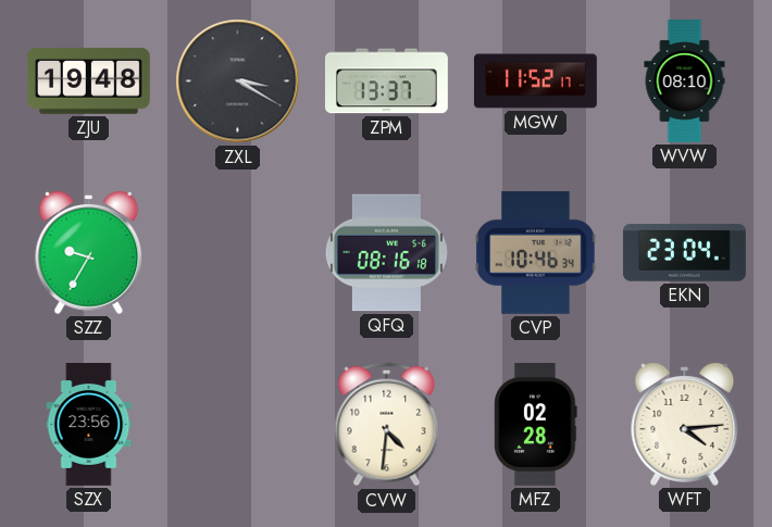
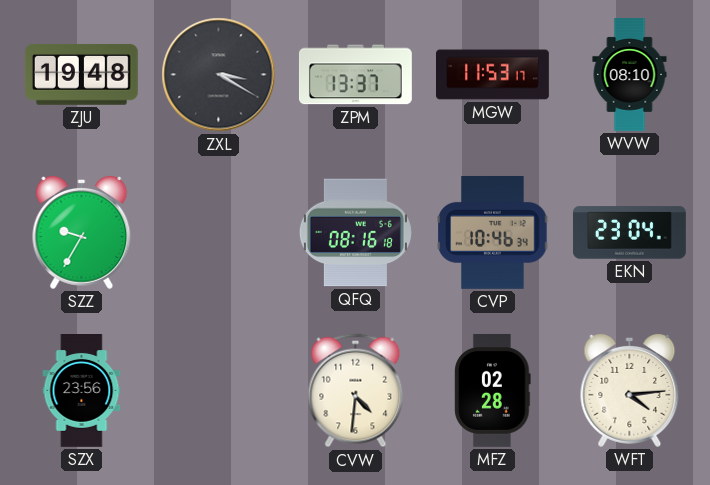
MGW: 11:52 -> 11:53 (493, 75)
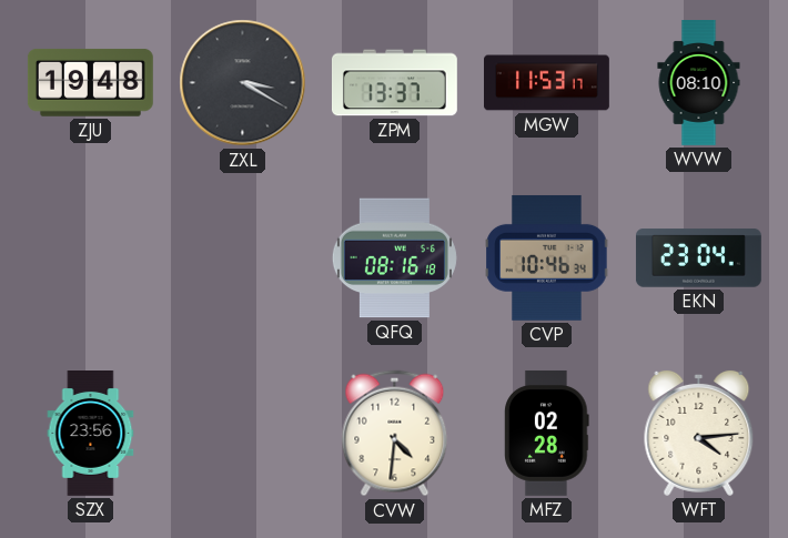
SZZ: 9:35 -> none (82, 232)
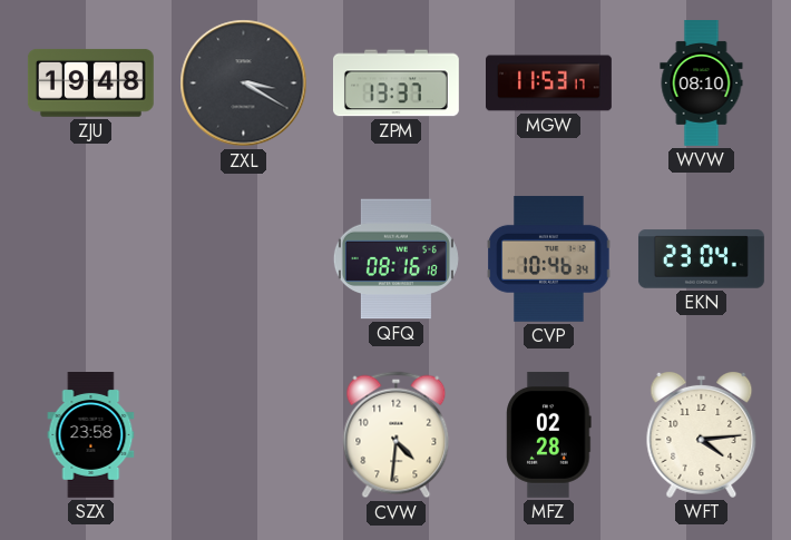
SZX: 23:56 -> 23:58 (91, 435)
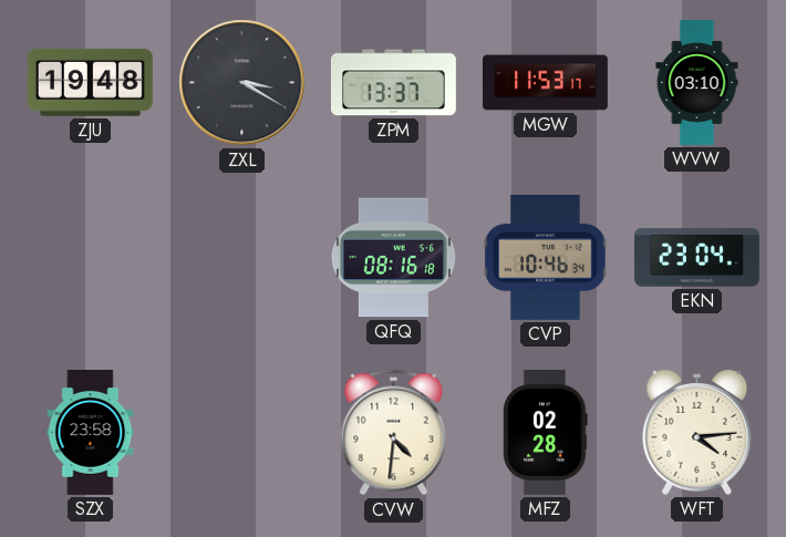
WVW: 08:10 -> 03:10 (697, 83)
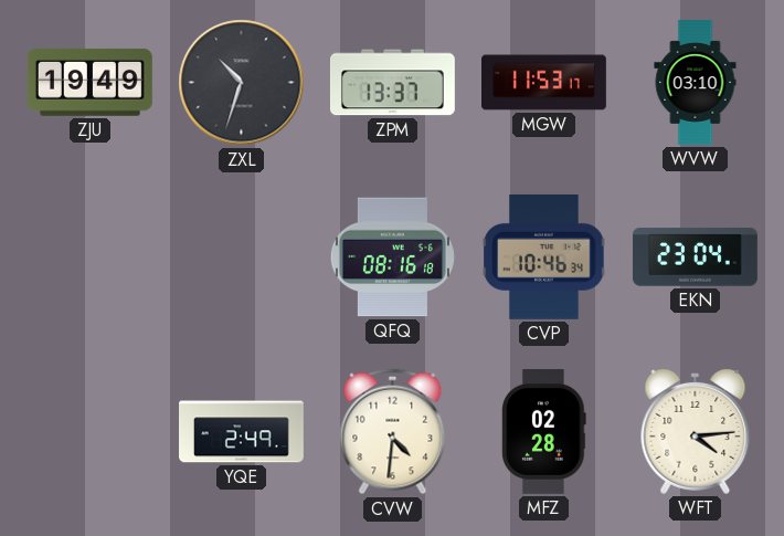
ZJU: 19:48 -> 19:49 (89, 83)
ZXL: 3:20 -> 10:33 (242, 83)
SZX: 23:58 -> none (91, 433)
YQE: none -> 2:49 (242, 432)
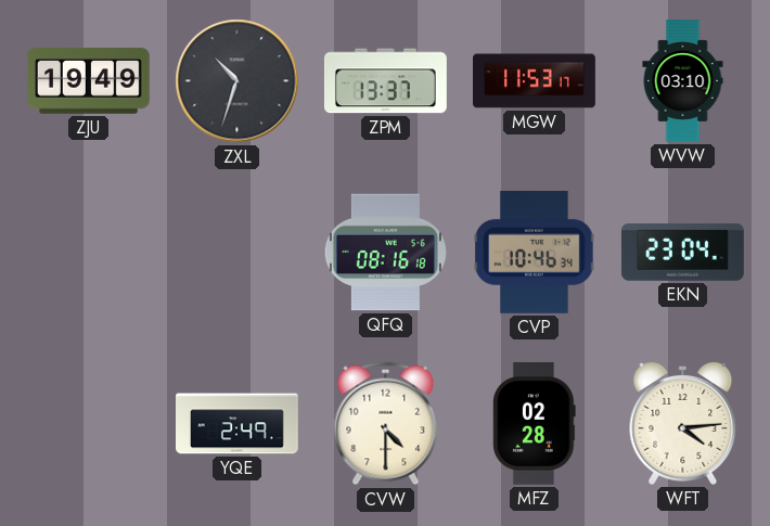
CVW: 4:31 -> 4:30 (386, 424)
